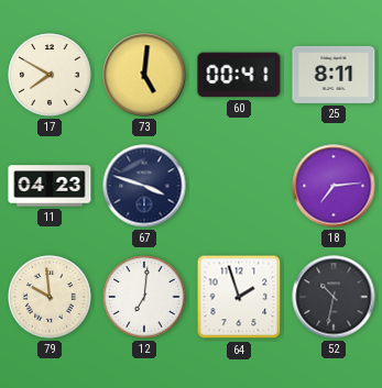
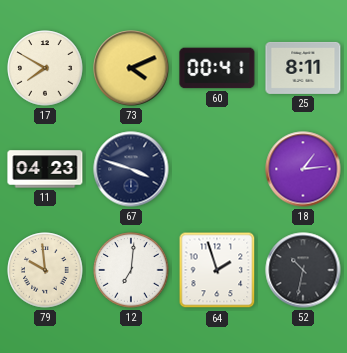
73: 5:01 -> 4:11 (131, 68)
18: 7:14 -> 1:14 (303, 169)
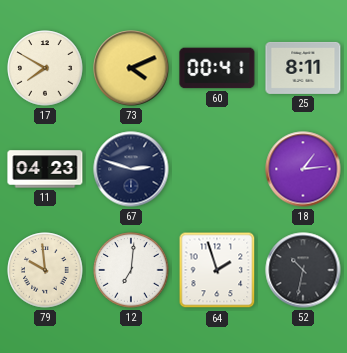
67: 3:48 -> 2:48 (131, 169)
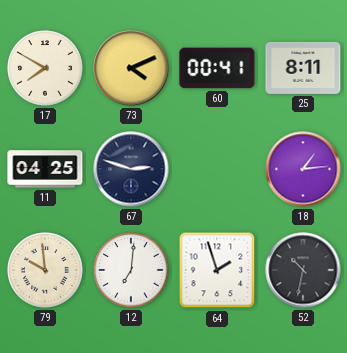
11: 04:23 -> 04:25 (45, 169)
